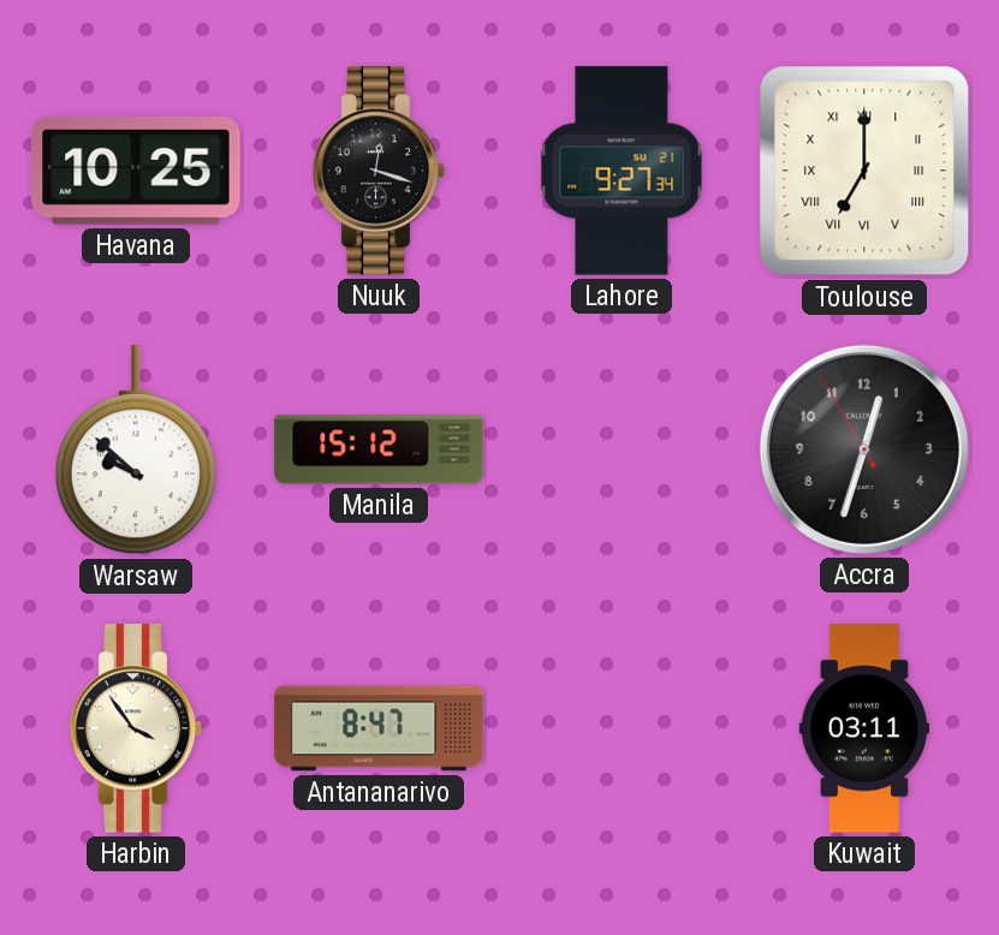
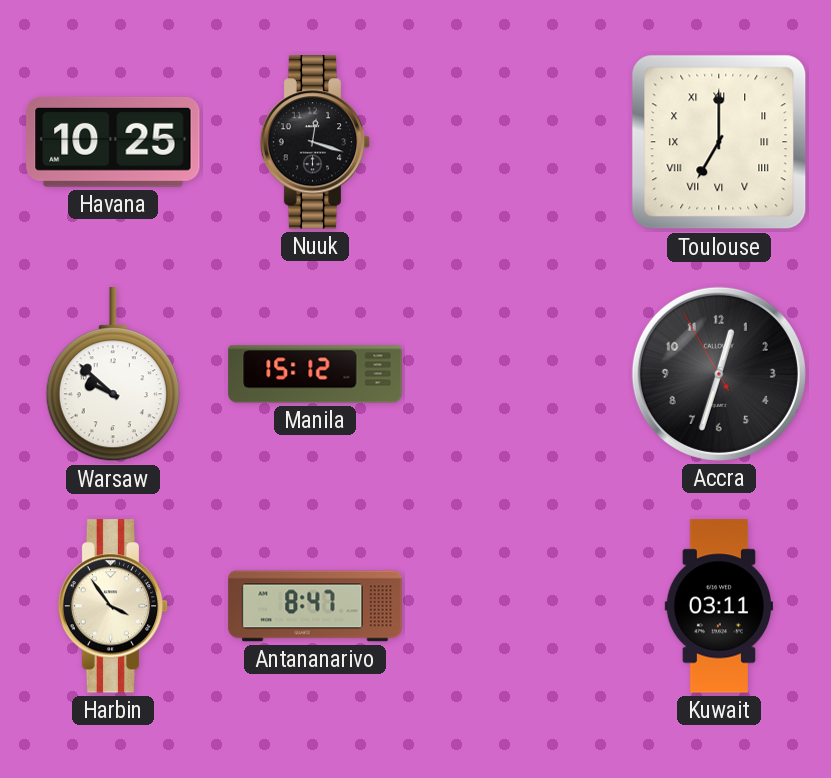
Lahore: 9:27 -> none (622, 171)
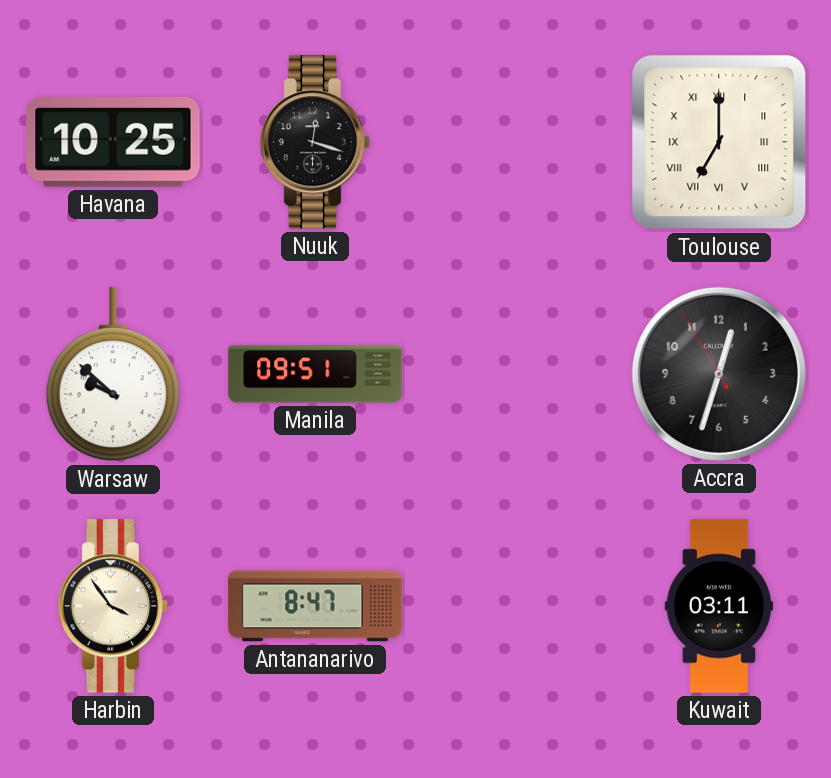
Manila: 15:12 -> 09:51 (315, 374)
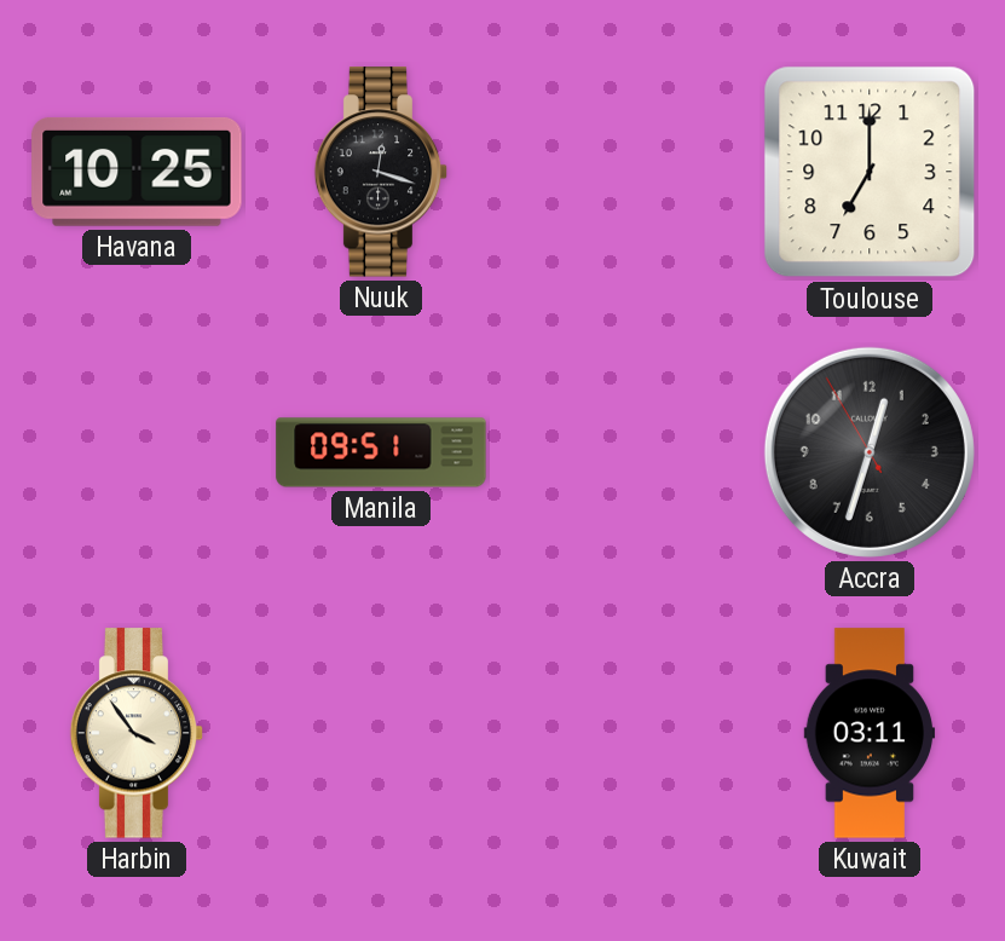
Toulouse numerals: Roman -> Arabic (870, 172)
Warsaw: 9:52 -> none (113, 375)
Antananarivo: 8:47 -> none (315, 606)
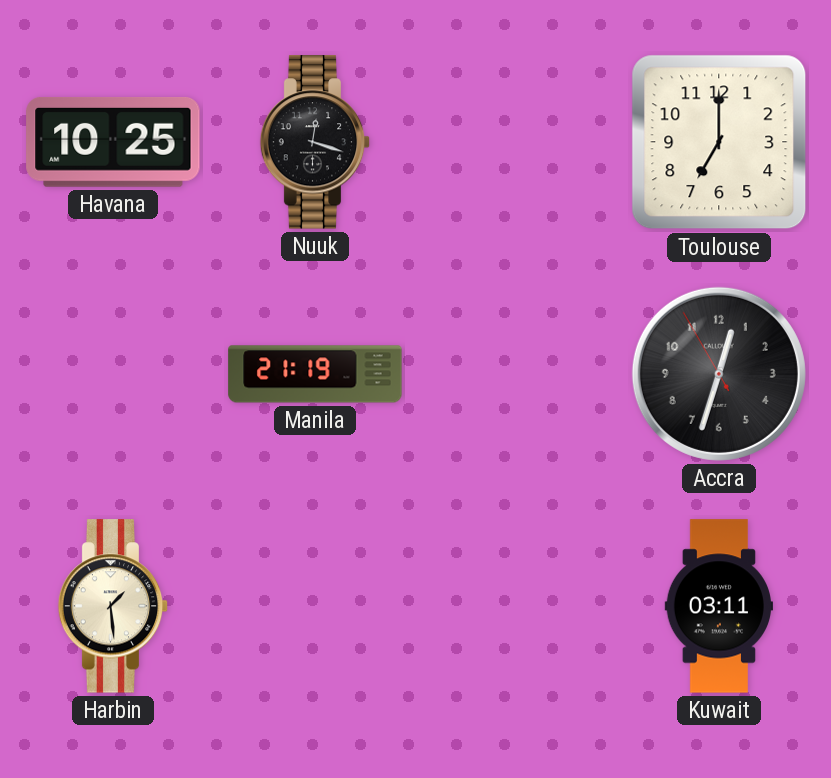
Manila: 09:51 -> 21:19 (315, 374)
Harbin: 3:54 -> 1:29 (113, 606)
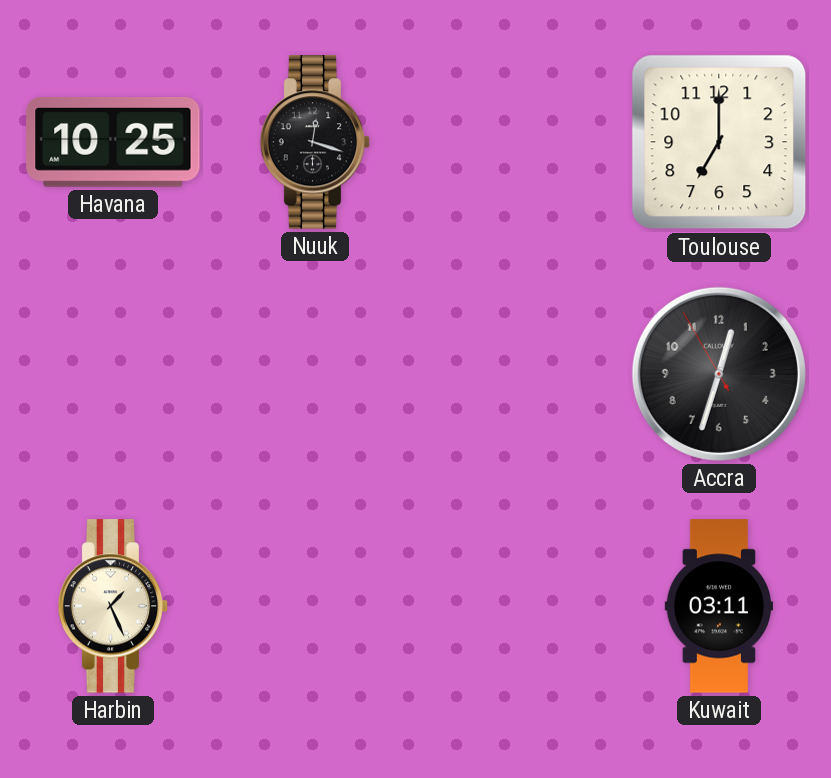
Manila: 21:19 -> none (315, 374)
Harbin: 1:29 -> 1:26 (113, 606)
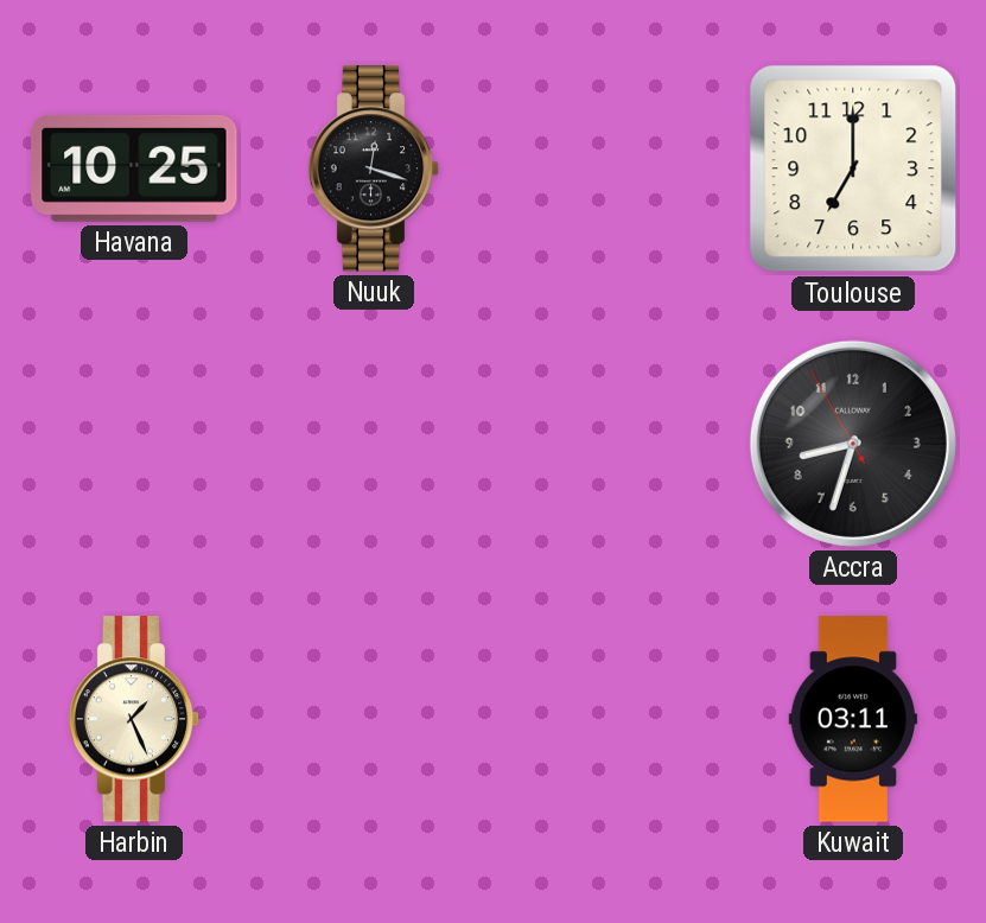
Accra: 12:32 -> 8:32 (853, 444)
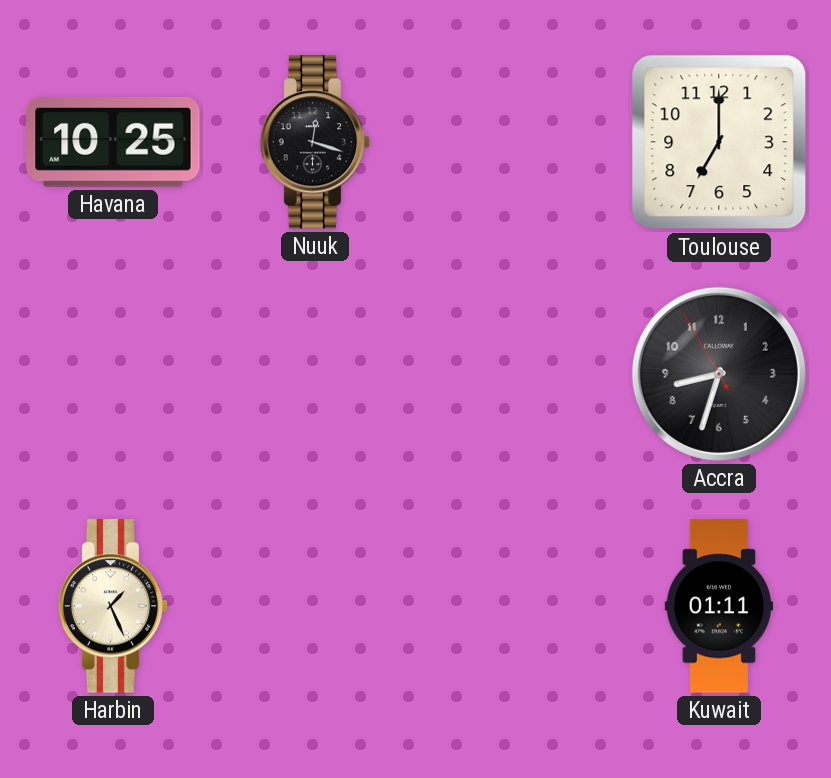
Kuwait: 03:11 -> 01:11 (718, 606)
